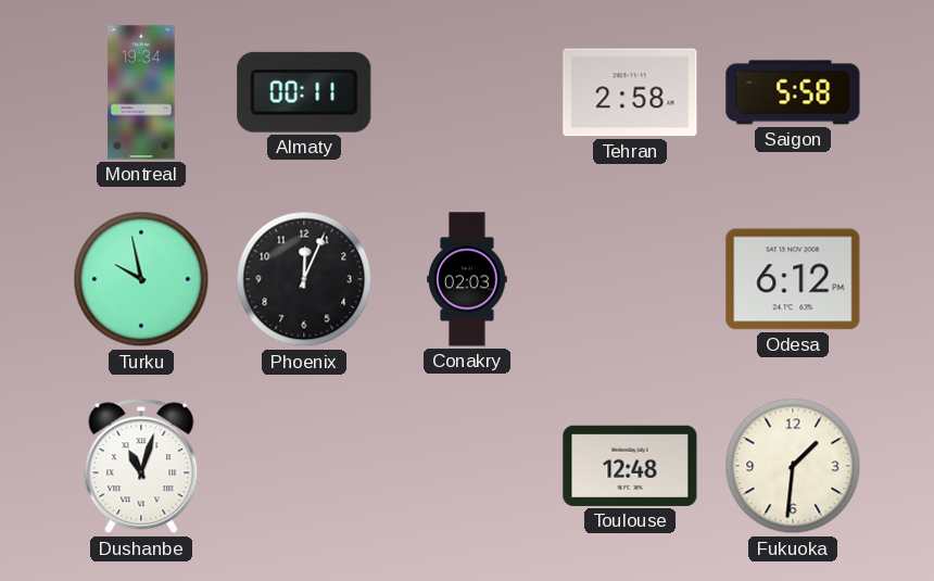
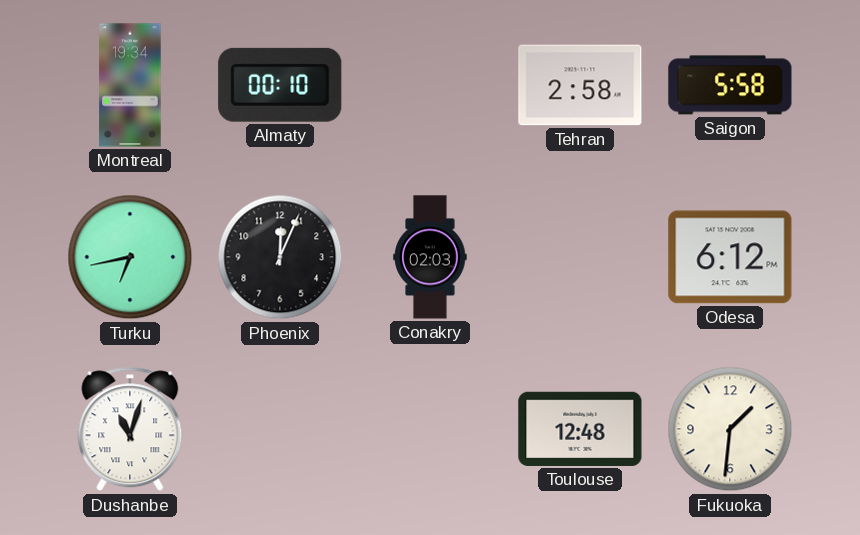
Almaty: 00:11 -> 00:10 (280, 85)
Turku: 9:58 -> 6:43 (130, 257)
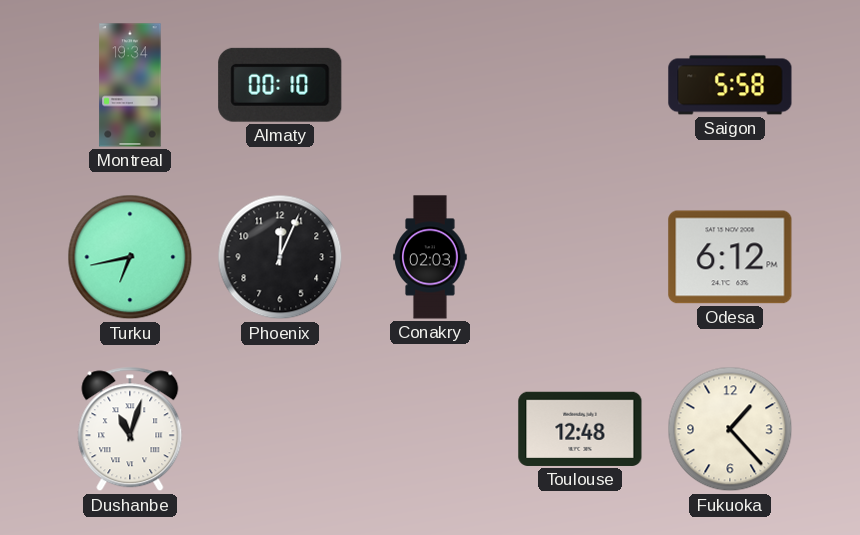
Tehran: 2:58 -> none (580, 85)
Fukuoka: 1:31 -> 1:23 (730, 429)
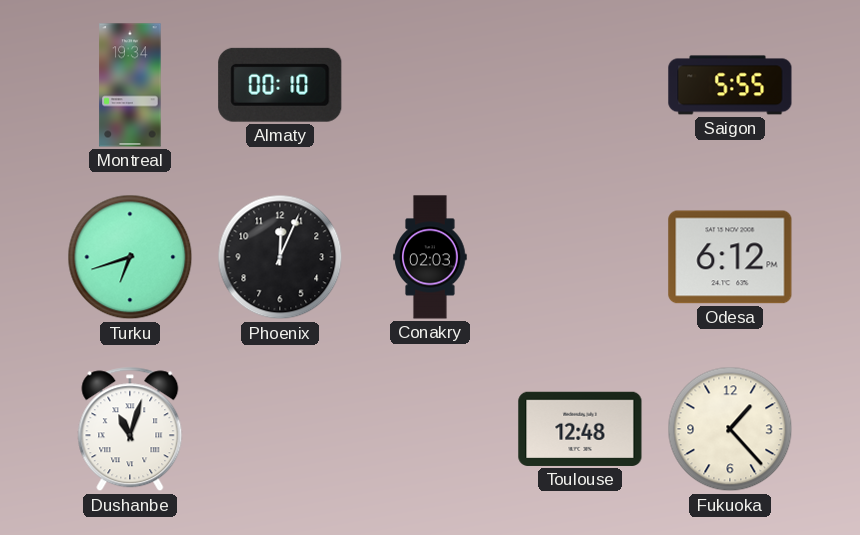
Saigon: 5:58 -> 5:55 (730, 85)
Turku: 6:43 -> 6:42 (130, 257)
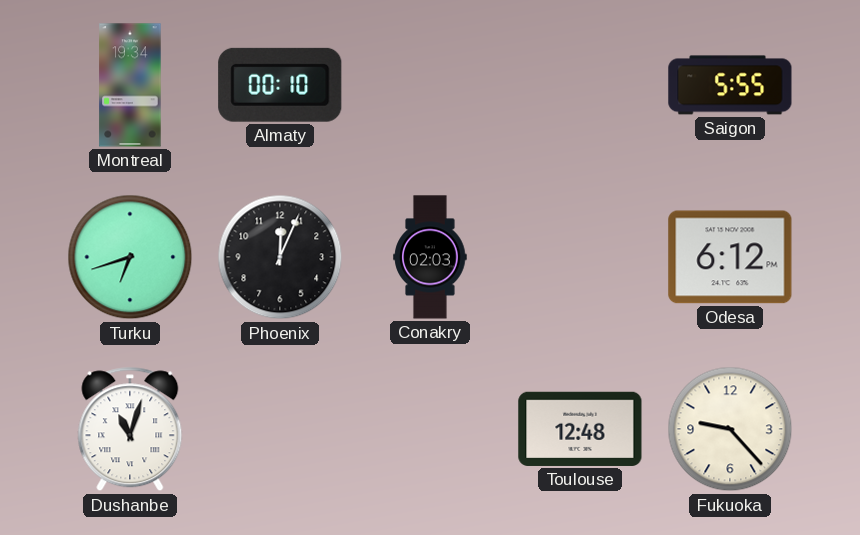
Fukuoka: 1:23 -> 9:23 (730, 429)
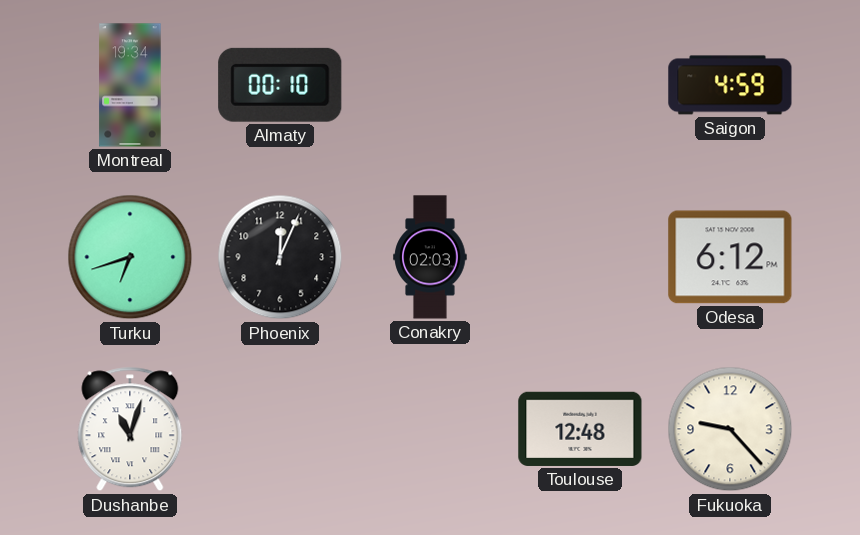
Saigon: 5:55 -> 4:59 (730, 85)
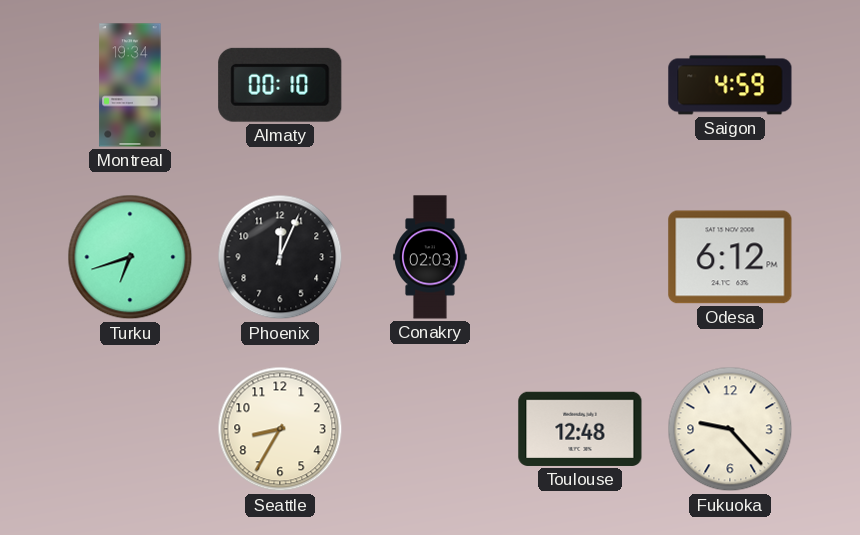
Dushanbe: 11:03 -> none (130, 429)
Seattle: none -> 8:35 (280, 429)
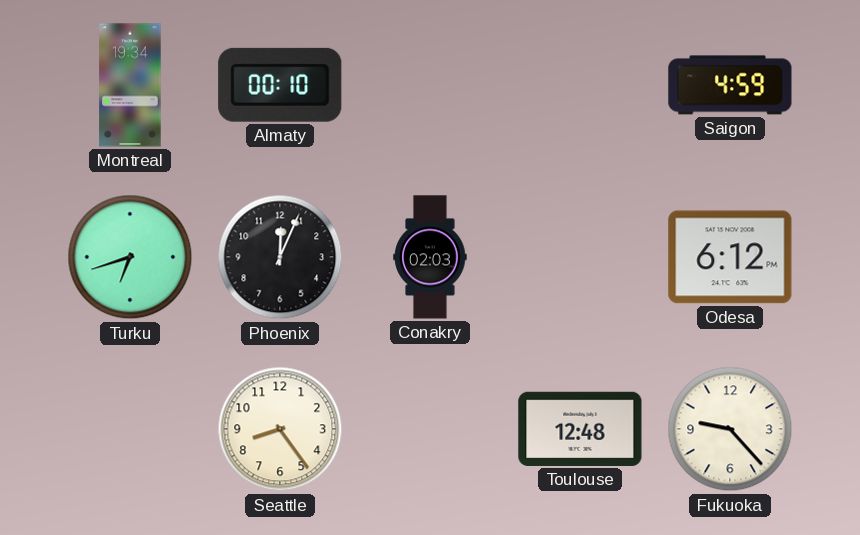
Seattle: 8:35 -> 8:24 (280, 429)
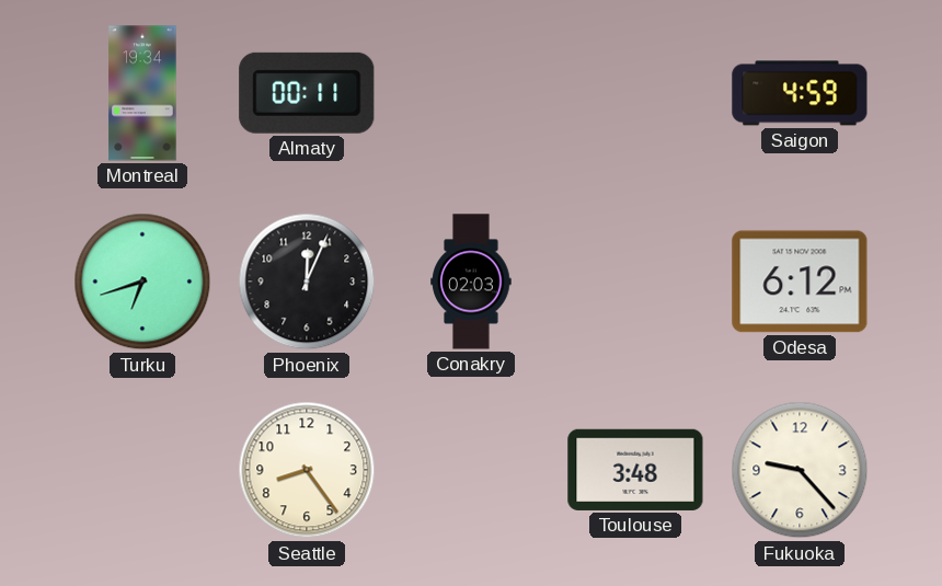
Almaty: 00:10 -> 00:11 (307, 93)
Toulouse: 12:48 -> 3:48 (635, 470)
